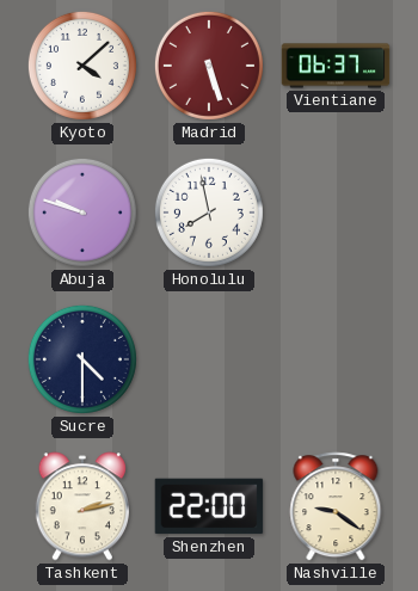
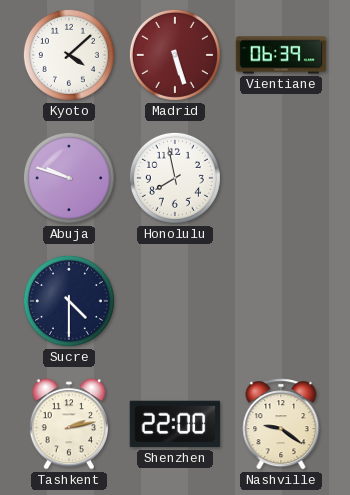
Vientiane: 06:37 -> 06:39 (281, 55)
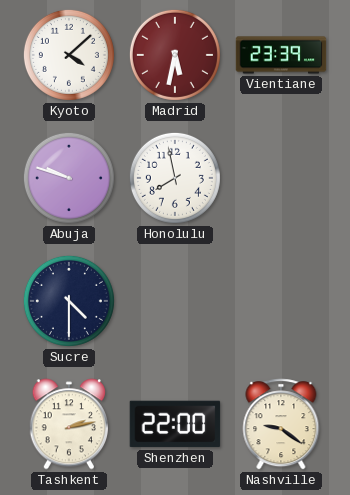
Madrid: 5:27 -> 5:32 (175, 55)
Vientiane: 06:39 -> 23:39 (281, 55)
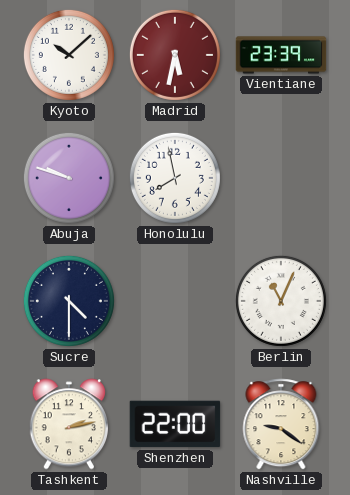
Kyoto: 4:08 -> 10:08 (69, 55)
Berlin: none -> 11:04 (281, 301)
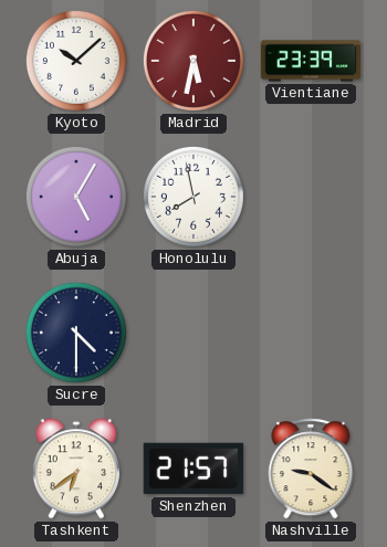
Abuja: 9:48 -> 5:05 (76, 197)
Berlin: 11:04 -> none (281, 301)
Tashkent: 2:13 -> 6:39 (75, 469)
Shenzhen: 22:00 -> 21:57 (193, 469)
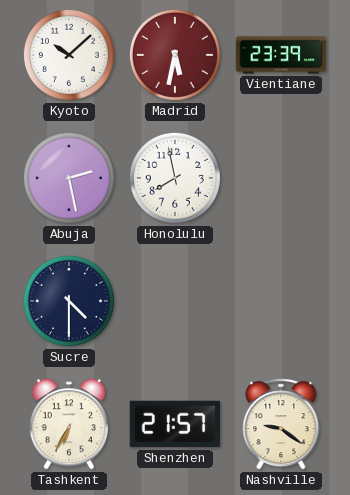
Abuja: 5:05 -> 2:28 (69, 178)
Tashkent: 6:39 -> 6:35 (68, 424)
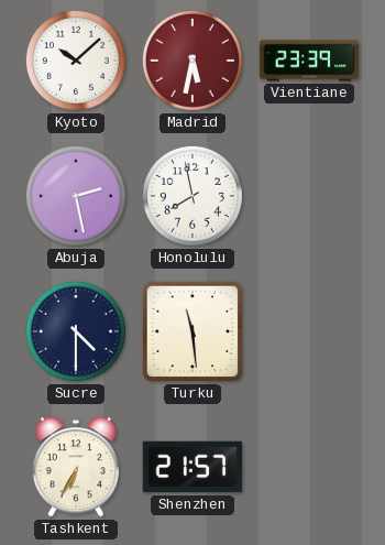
Turku: none -> 11:29 (193, 331)
Nashville: 9:21 -> none (281, 424)
